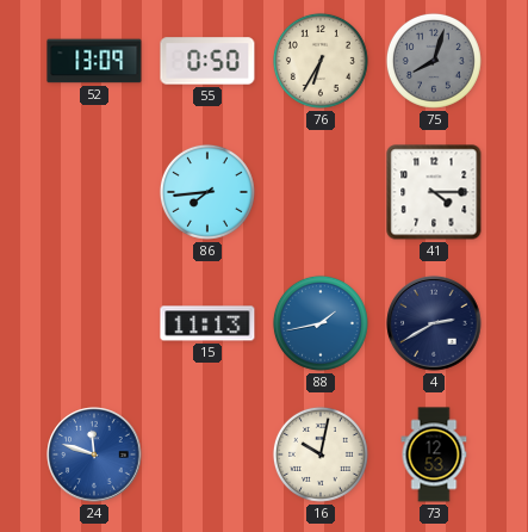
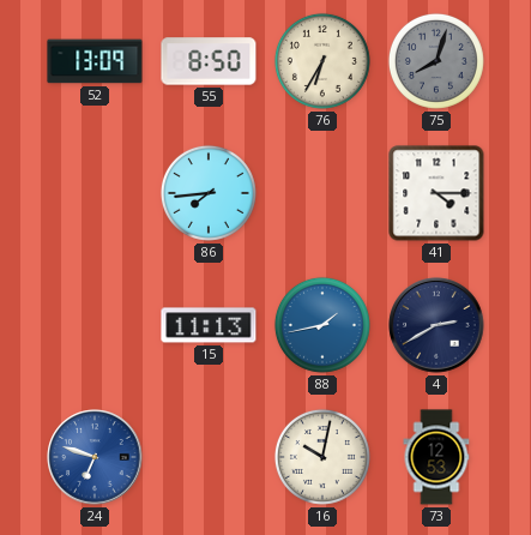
55: 0:50 -> 8:50 (209, 61)
24: 11:48 -> 6:48 (95, 457)
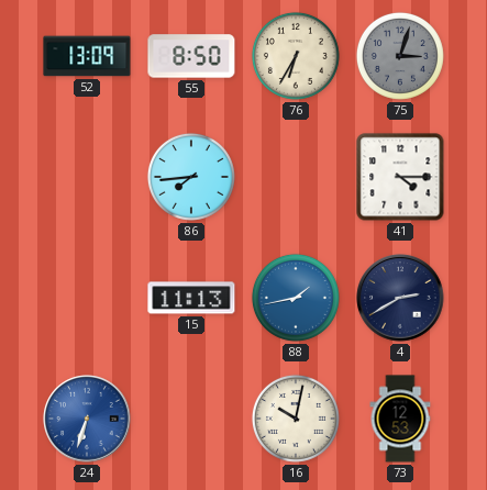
75: 8:03 -> 3:03 (400, 56)
24: 6:48 -> 6:33 (87, 419)
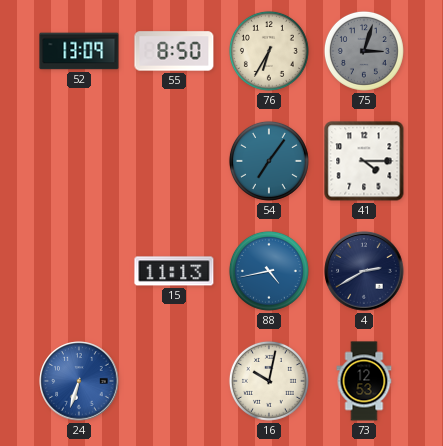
86: 7:44 -> none (191, 177)
54: none -> 7:06 (269, 161)
88: 1:43 -> 4:43 (269, 271)
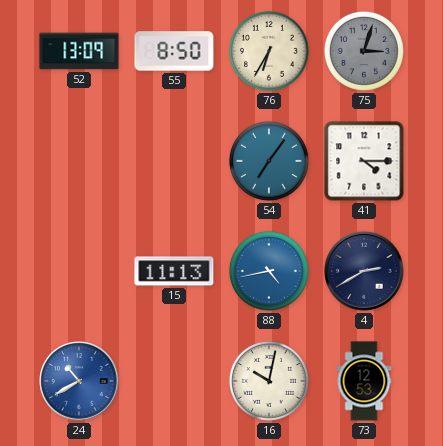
24: 6:33 -> 10:40 (79, 381)
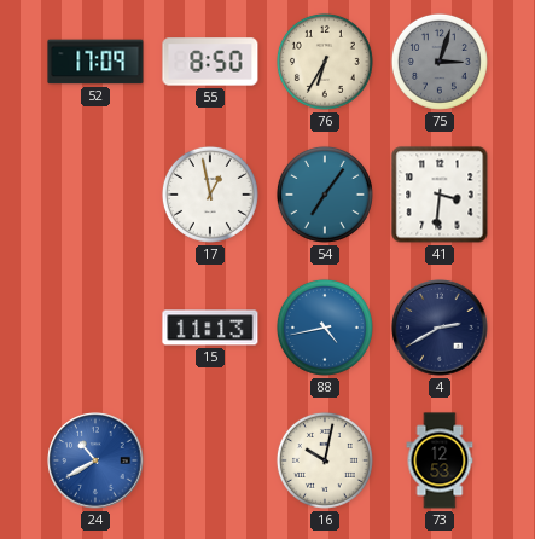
52: 13:09 -> 17:09 (95, 62)
17: none -> 12:58 (210, 195)
41: 4:15 -> 3:31 (440, 195)
